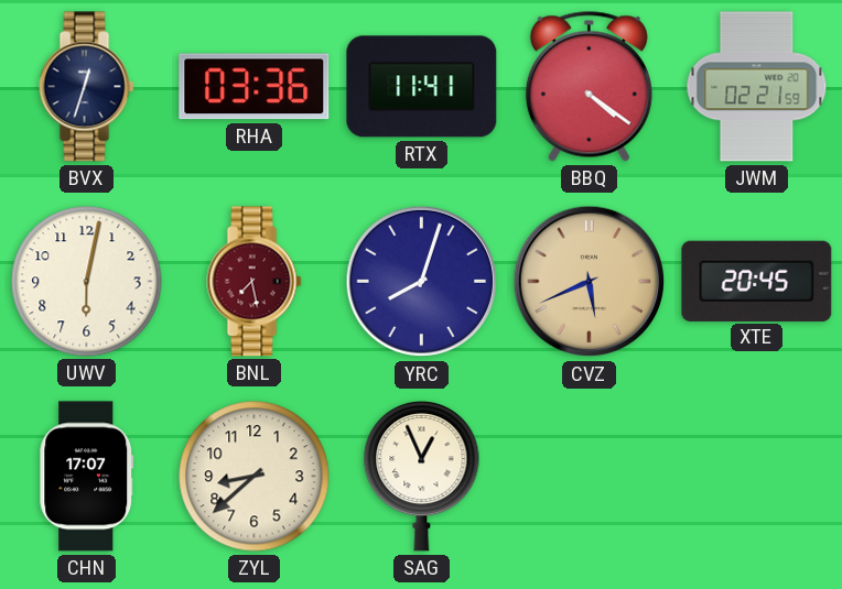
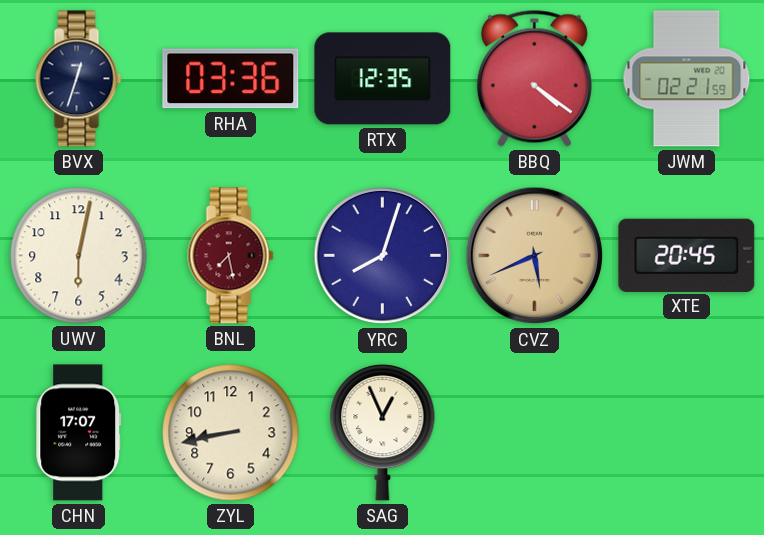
RTX: 11:41 -> 12:35 (383, 79)
ZYL: 8:38 -> 8:43 (231, 433)
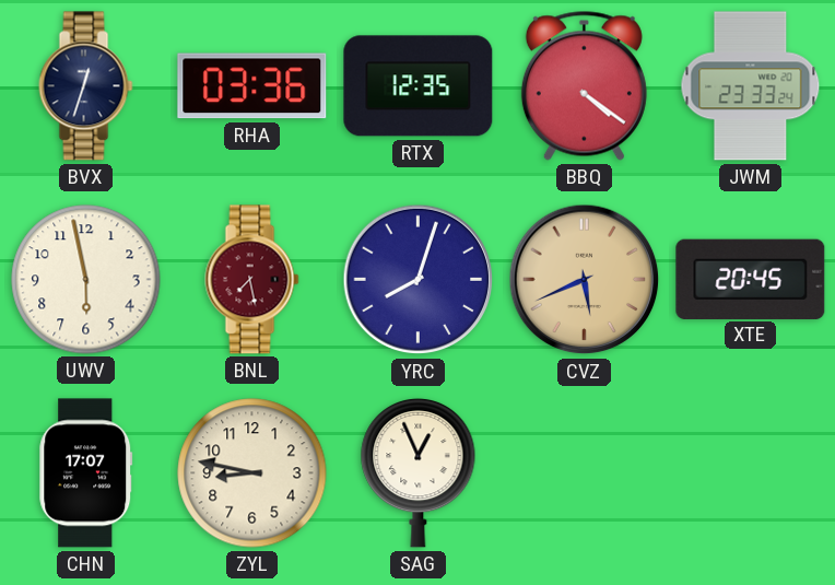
JWM: 02:21 -> 23:33 (751, 86)
UWV: 6:02 -> 5:58 (86, 280)
ZYL: 8:43 -> 8:47 (252, 473)
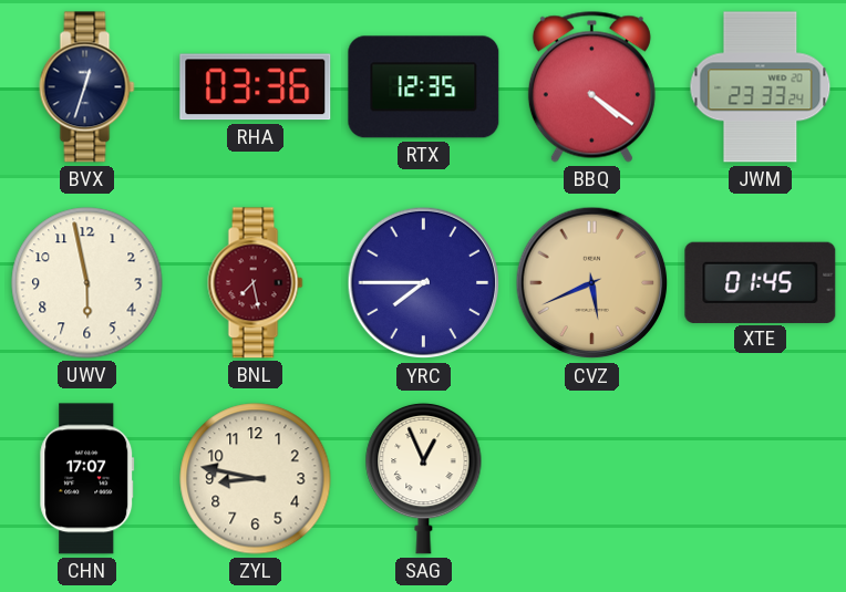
YRC: 8:03 -> 7:45 (424, 283)
XTE: 20:45 -> 01:45 (761, 282)
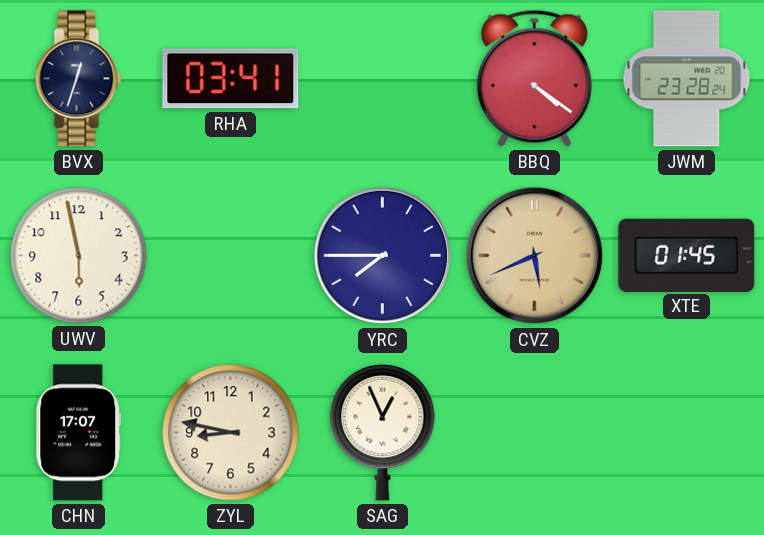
RHA: 03:36 -> 03:41 (231, 79)
RTX: 12:35 -> none (424, 87)
JWM: 23:33 -> 23:28 (687, 79)
BNL: 7:28 -> none (256, 283)
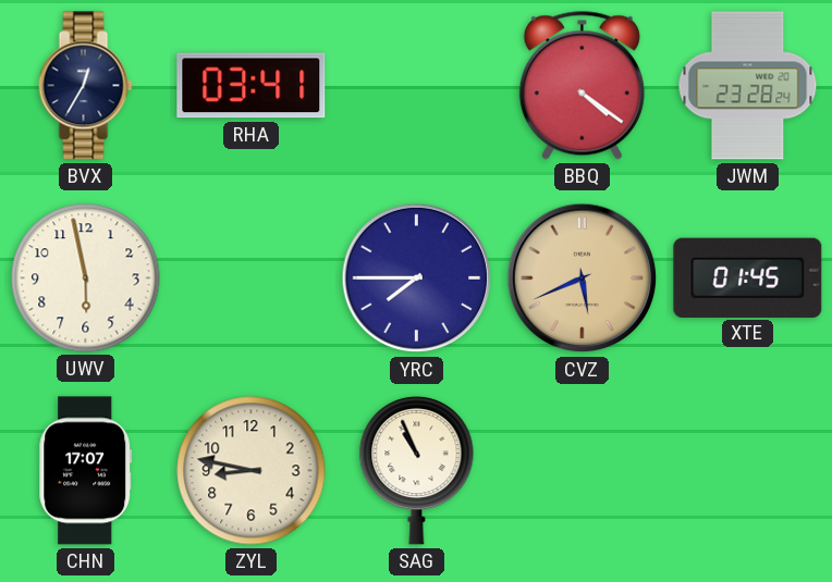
BVX: 12:33 -> 12:35 (86, 86)
SAG: 12:56 -> 10:56 (417, 470)
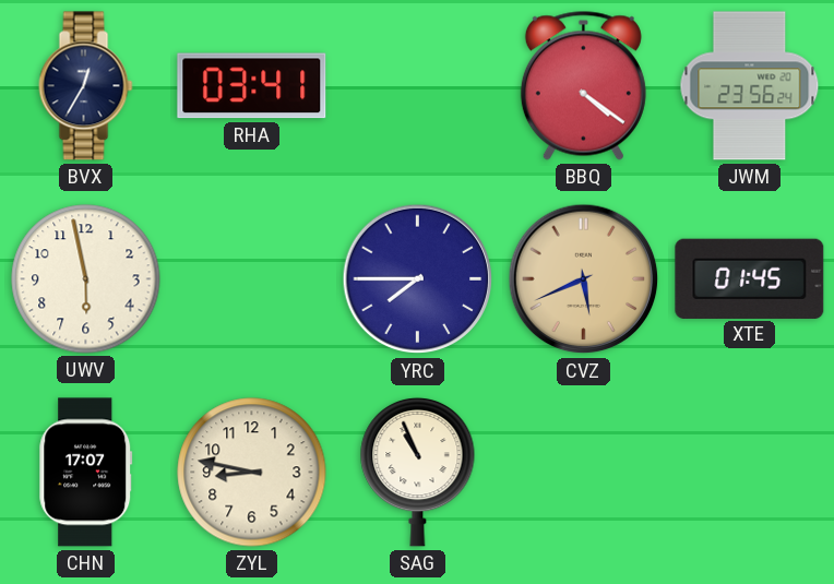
JWM: 23:28 -> 23:56 (750, 86)
